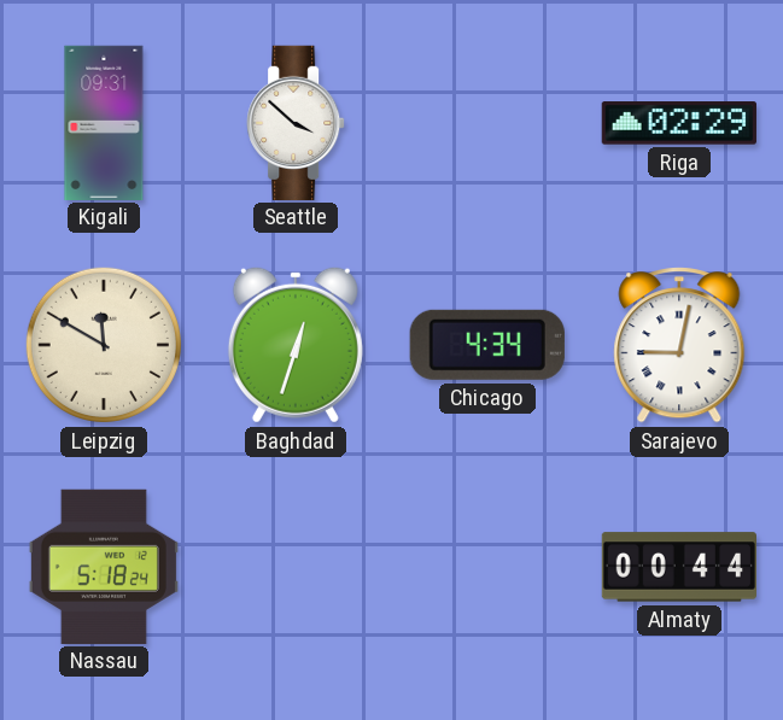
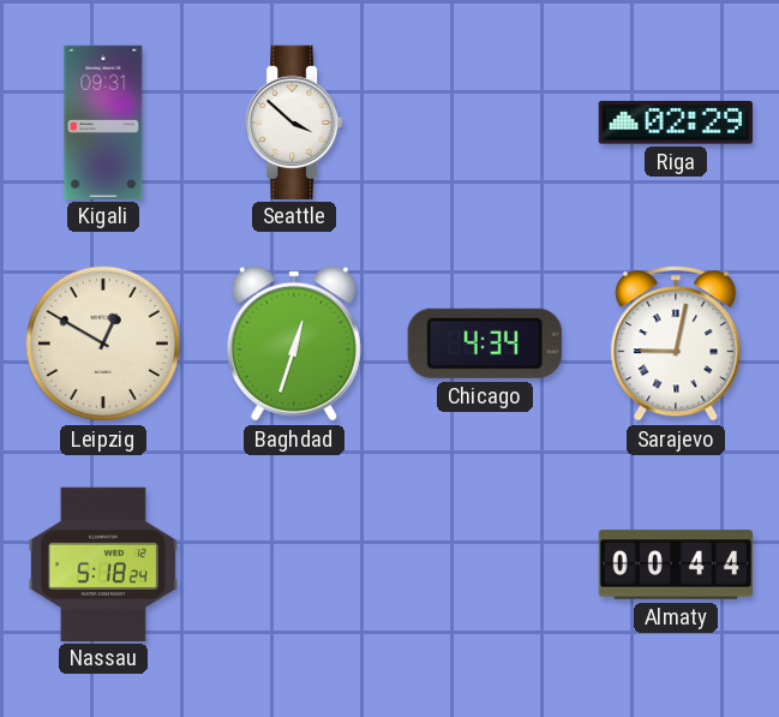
Leipzig: 11:50 -> 12:50 (103, 343)
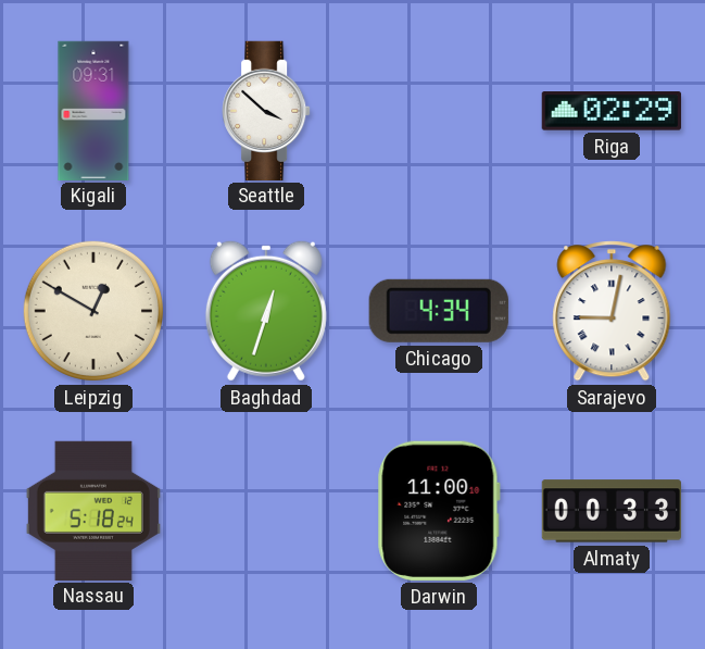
Darwin: none -> 11:00 (439, 511)
Almaty: 00:44 -> 00:33 (610, 511)
